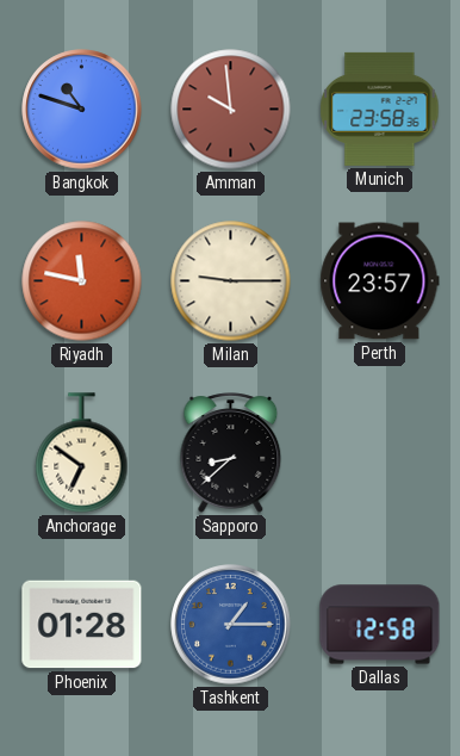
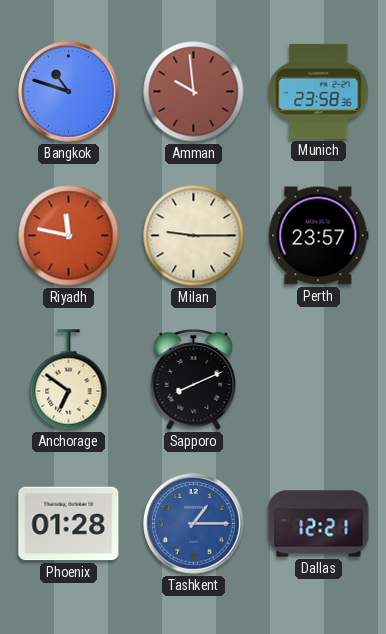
Sapporo: 8:38 -> 8:11 (194, 380)
Dallas: 12:58 -> 12:21 (319, 524)
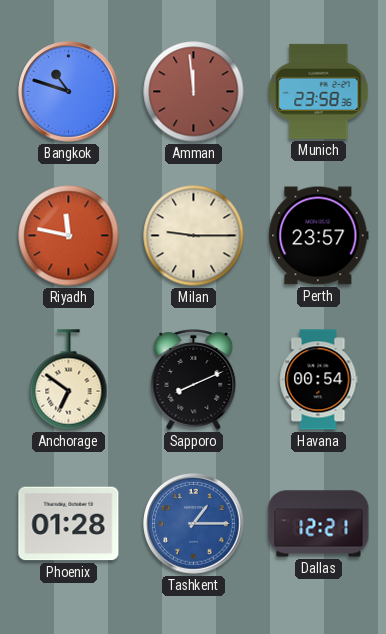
Amman: 9:59 -> 11:59 (194, 92)
Havana: none -> 00:54 (318, 380)
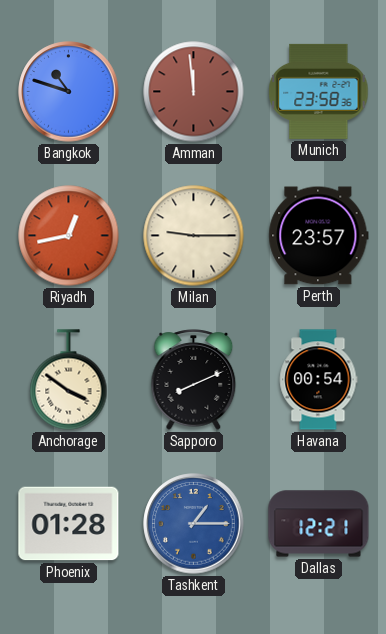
Riyadh: 11:47 -> 12:43 (69, 236)
Anchorage: 6:51 -> 3:51 (69, 380)
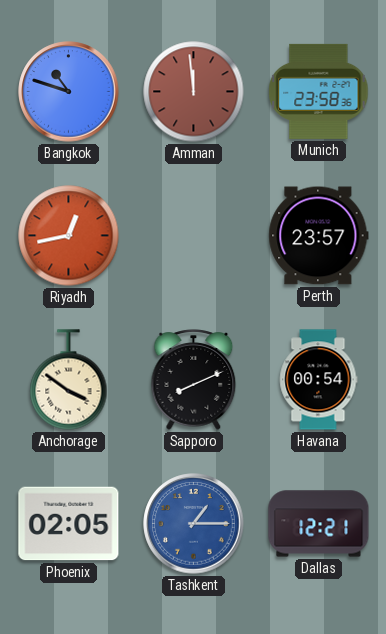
Milan: 9:15 -> none (194, 236)
Phoenix: 01:28 -> 02:05 (69, 524)
